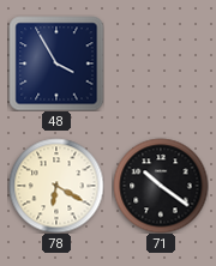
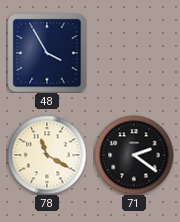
78: 6:20 -> 11:20 (47, 155)
71: 10:21 -> 2:21 (134, 155)
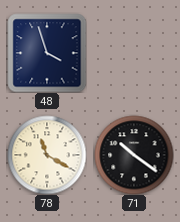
48: 3:55 -> 3:57 (47, 53)
71: 2:21 -> 10:21 (134, 155)
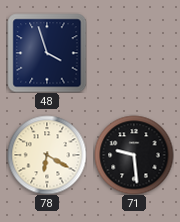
78: 11:20 -> 6:20 (47, 155)
71: 10:21 -> 9:29 (134, 155)
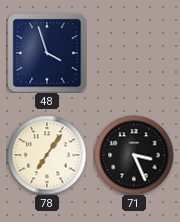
78: 6:20 -> 7:06 (47, 155)
71: 9:29 -> 3:26 (134, 155)
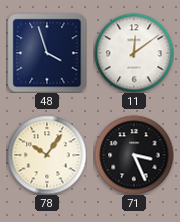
11: none -> 12:09 (134, 53)
78: 7:06 -> 10:06 (47, 155)
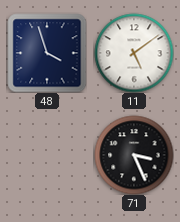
11: 12:09 -> 5:09 (134, 53)
78: 10:06 -> none (47, 155)
